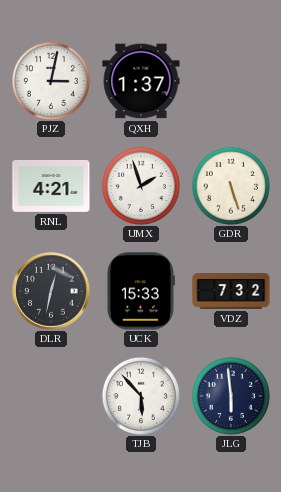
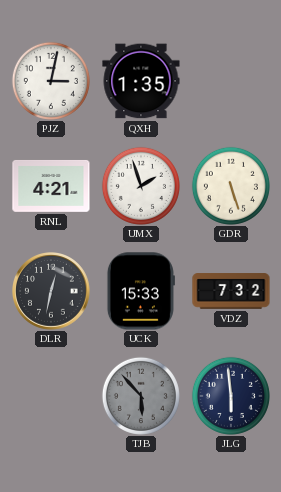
QXH: 1:37 -> 1:35 (141, 81)
TJB dial: white -> grey (141, 396)
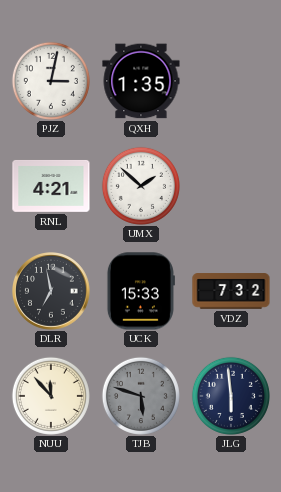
UMX: 1:57 -> 1:52 (141, 186)
GDR: 5:27 -> none (231, 186)
DLR: 12:32 -> 6:58 (52, 292)
NUU: none -> 11:53 (51, 396)
TJB: 5:53 -> 5:48 (141, 396)
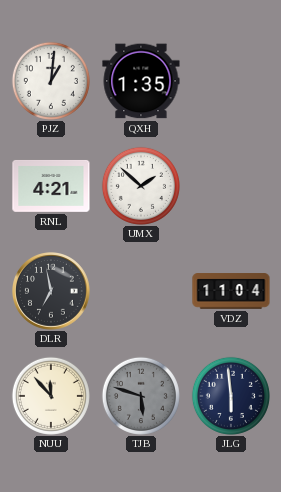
PJZ: 3:02 -> 1:01 (51, 81)
UCK: 15:33 -> none (140, 291)
VDZ: 7:32 -> 11:04 (231, 291)
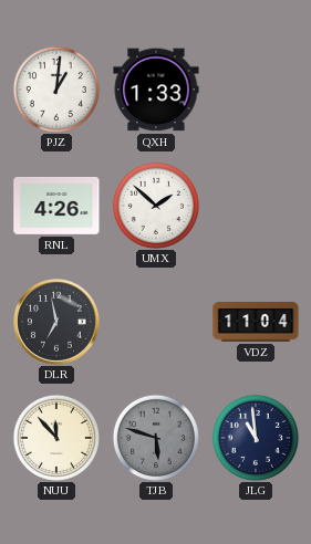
QXH: 1:35 -> 1:33 (156, 90)
RNL: 4:21 -> 4:26 (56, 206)
JLG: 5:59 -> 10:59 (256, 438)
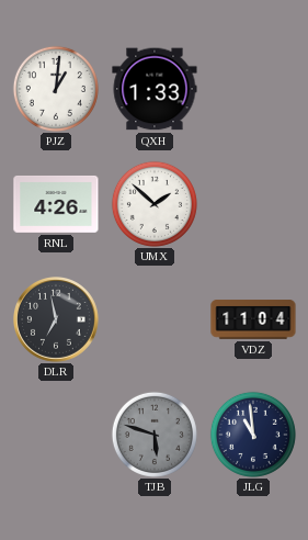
NUU: 11:53 -> none (56, 438)
